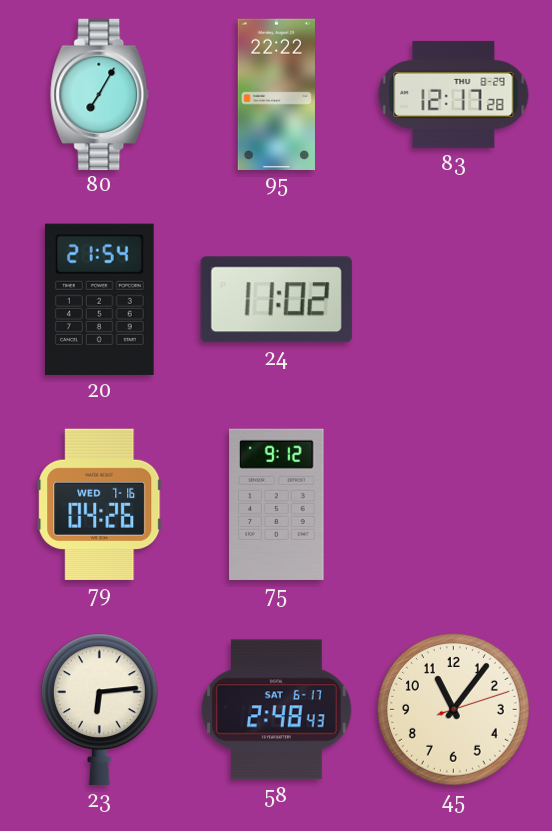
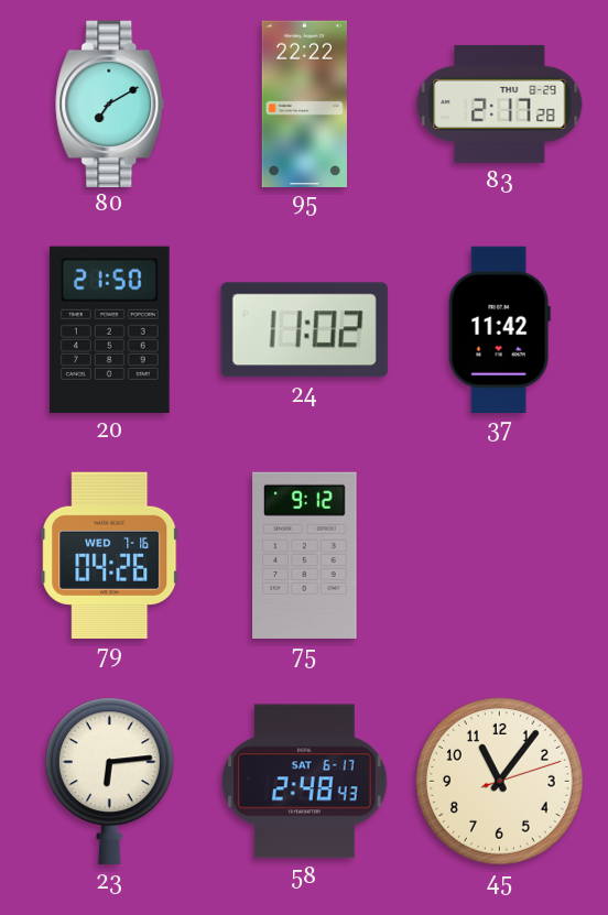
80: 7:05 -> 7:10 (110, 104)
83: 12:17 -> 2:17 (500, 104)
20: 21:54 -> 21:50 (109, 329)
37: none -> 11:42 (499, 329)
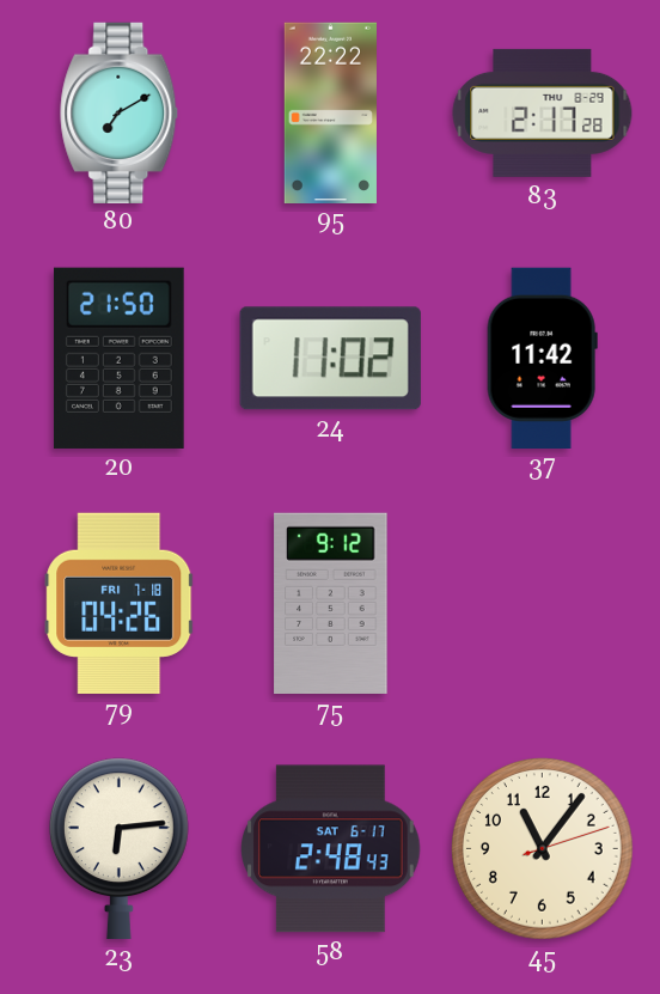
79 date: WED 7-16 -> FRI 7-18 (120, 603)
